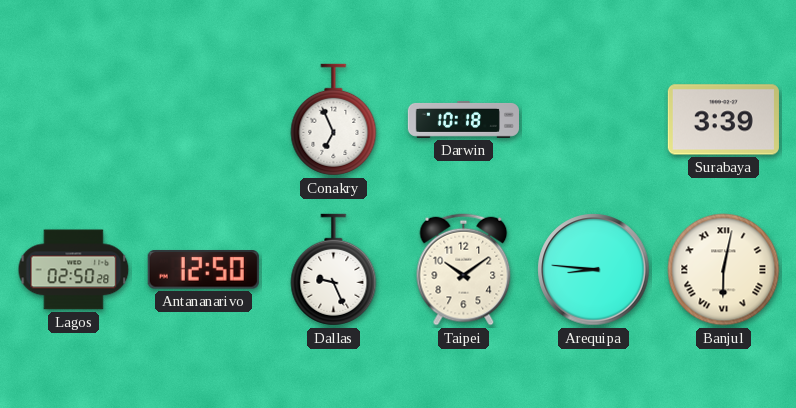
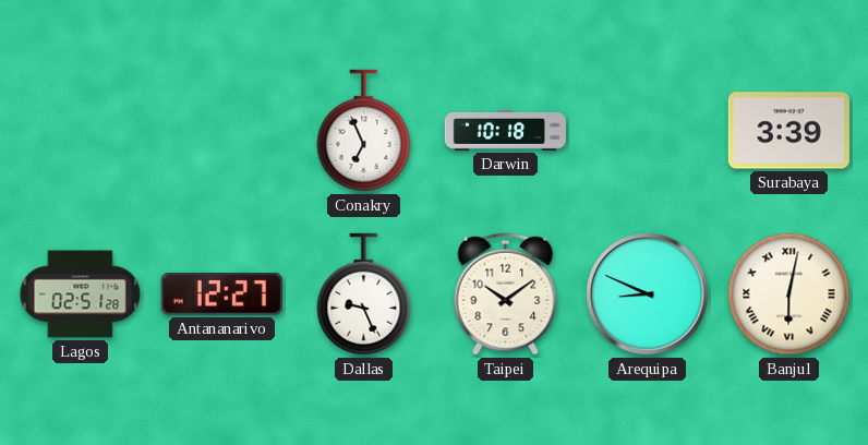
Lagos: 02:50 -> 02:51 (81, 294)
Antananarivo: 12:50 -> 12:27 (221, 294)
Arequipa: 8:46 -> 8:49 (648, 294)
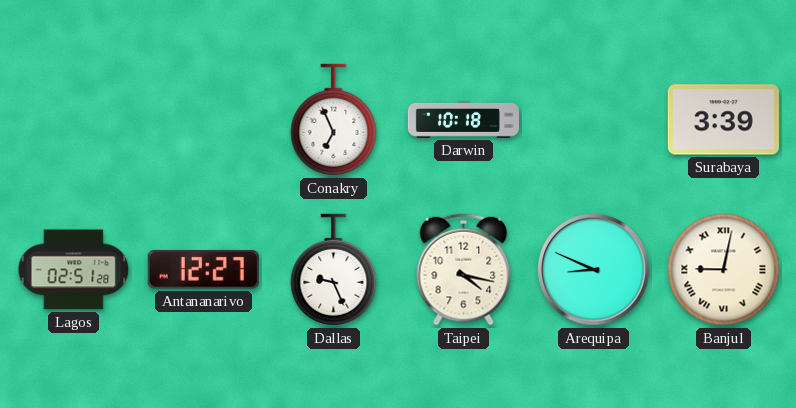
Taipei: 10:09 -> 4:17 (464, 270)
Banjul: 6:02 -> 9:02 (724, 270)
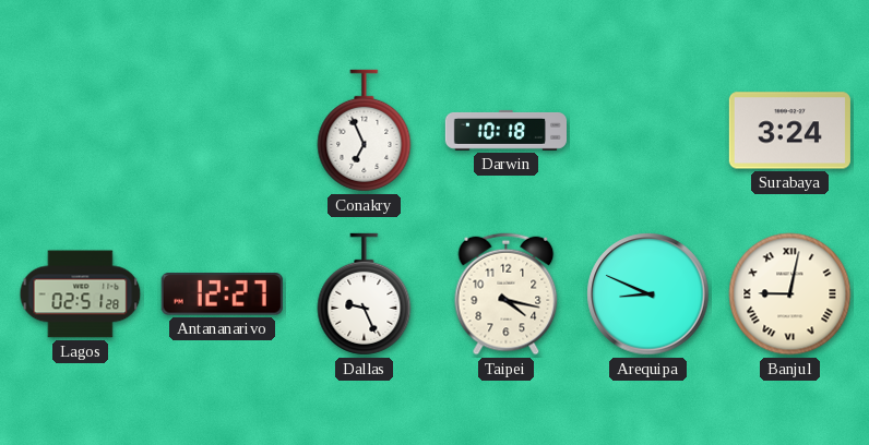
Surabaya: 3:39 -> 3:24 (789, 131)
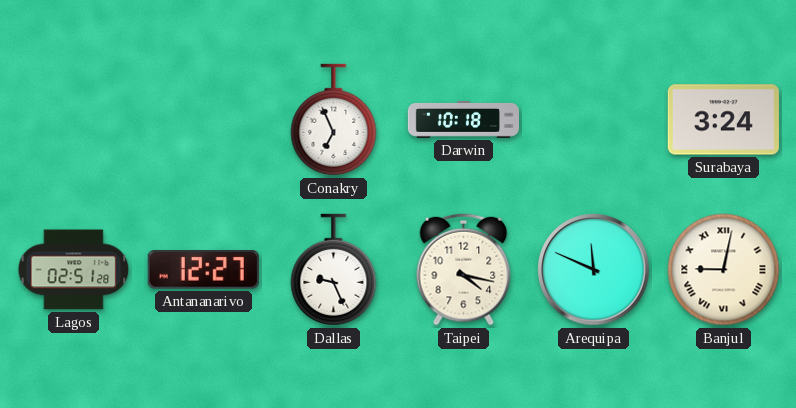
Arequipa: 8:49 -> 11:49 (594, 270)
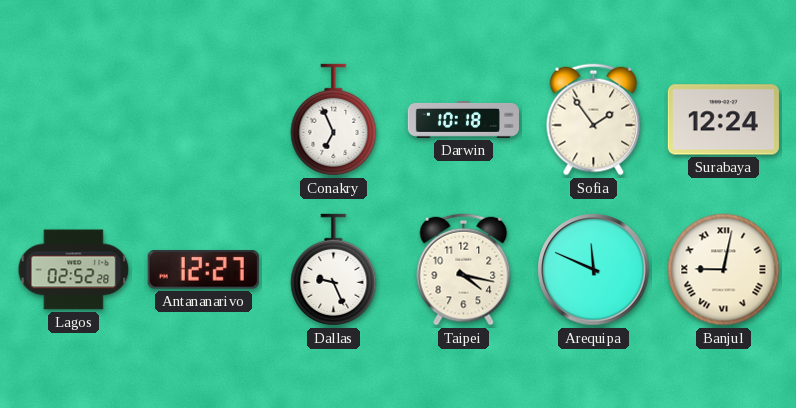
Sofia: none -> 1:54 (594, 120)
Surabaya: 3:24 -> 12:24 (723, 120)
Lagos: 02:51 -> 02:52 (74, 270)
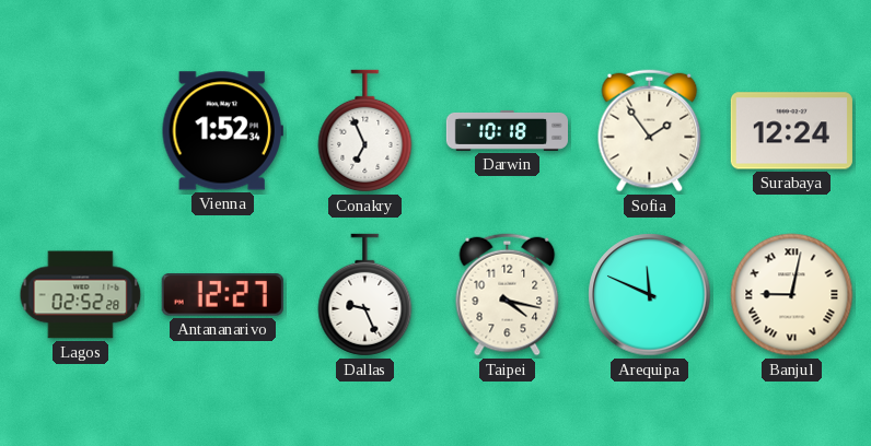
Vienna: none -> 1:52 (222, 131)
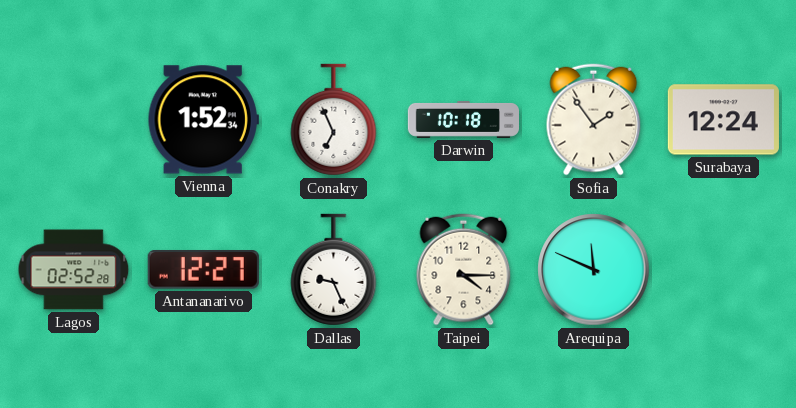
Taipei: 4:17 -> 4:15 (464, 270)
Banjul: 9:02 -> none (792, 295)
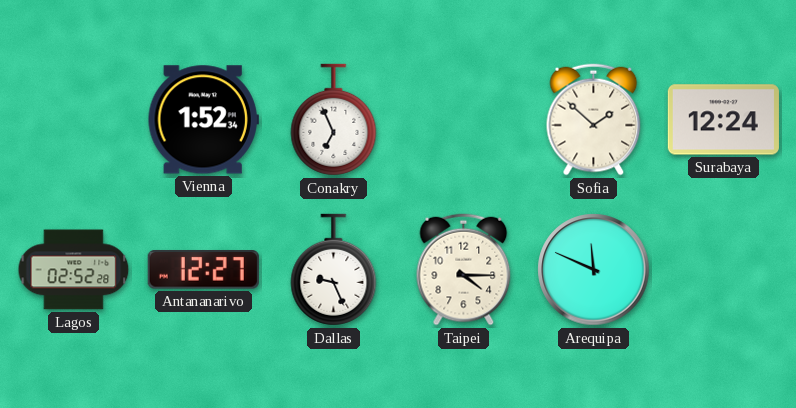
Darwin: 10:18 -> none (463, 119)
Sofia: 1:54 -> 1:52 (594, 120)
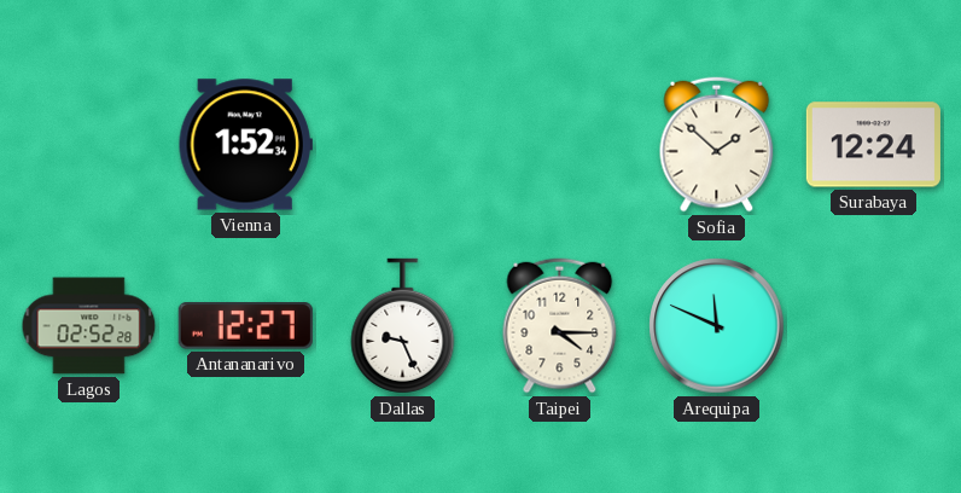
Conakry: 6:56 -> none (334, 120)
